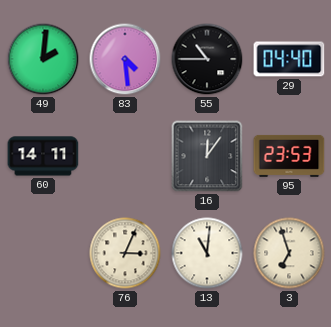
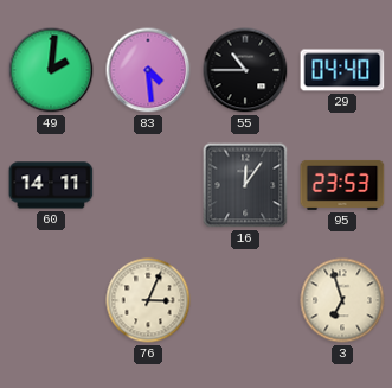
13: 11:01 -> none (207, 253)
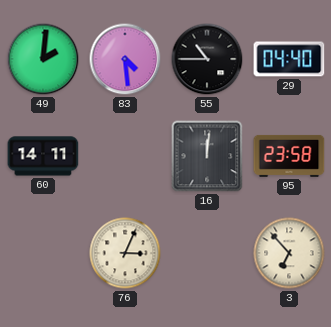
16: 12:06 -> 12:01 (207, 156)
95: 23:53 -> 23:58 (289, 156)
3: 6:57 -> 6:53 (289, 253)
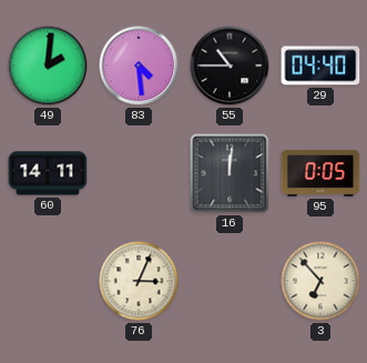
95: 23:58 -> 0:05 (320, 173)
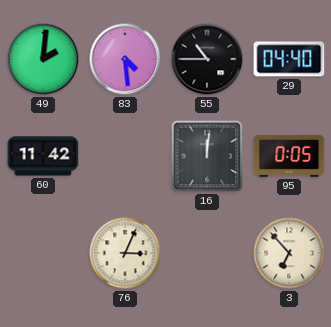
60: 14:11 -> 11:42 (43, 156)
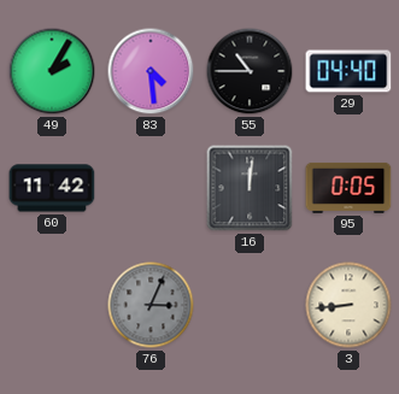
49: 2:01 -> 2:05 (52, 71)
76 dial: cream -> grey (151, 305)
3: 6:53 -> 8:44 (348, 305)
